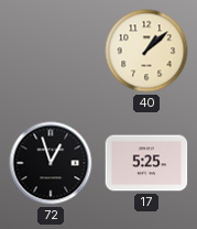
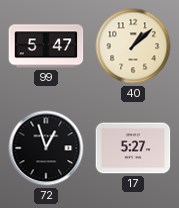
99: none -> 5:47 (46, 46)
17: 5:25 -> 5:27 (133, 148)
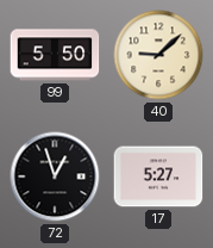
99: 5:47 -> 5:50 (55, 55)
40: 1:08 -> 9:08 (158, 55)
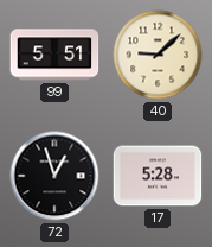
99: 5:50 -> 5:51 (54, 55)
17: 5:27 -> 5:28 (158, 176)
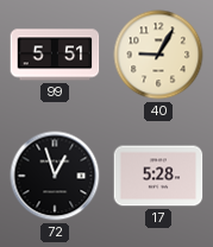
40: 9:08 -> 9:05 (158, 55)
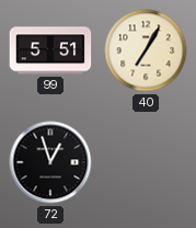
40: 9:05 -> 7:05 (146, 50)
17: 5:28 -> none (158, 176)
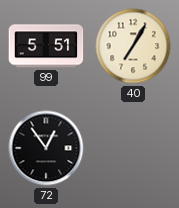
72: 12:57 -> 12:54 (46, 148)
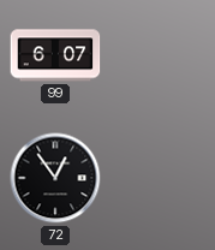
99: 5:51 -> 6:07 (55, 55)
40: 7:05 -> none (133, 46)
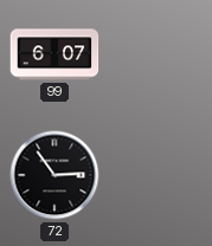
72: 12:54 -> 2:54 (54, 175)
